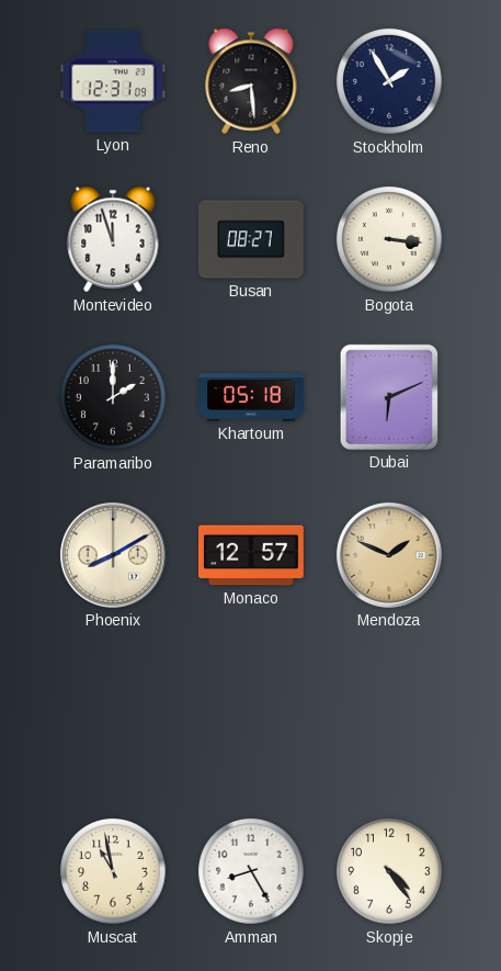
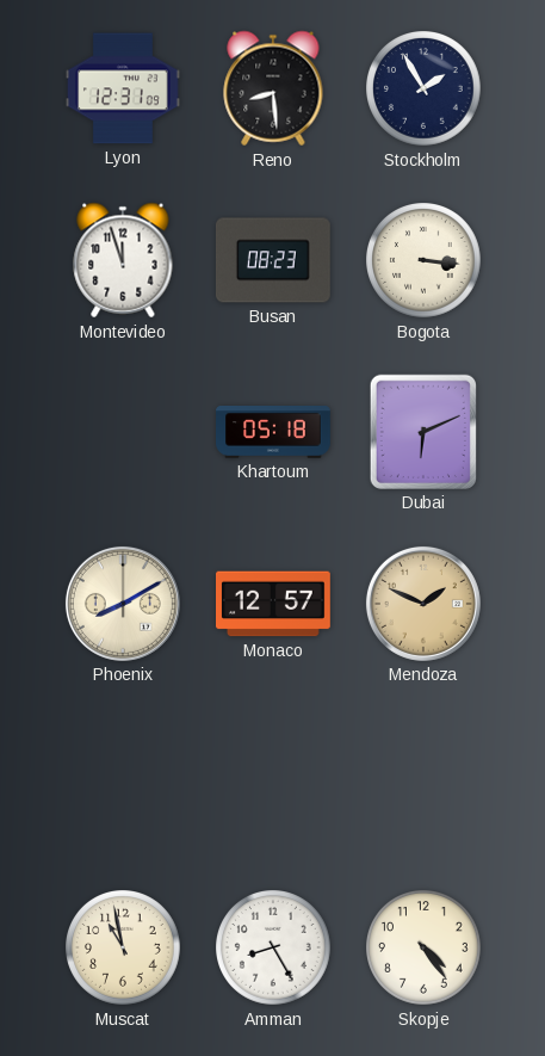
Busan: 08:27 -> 08:23 (273, 260)
Paramaribo: 2:00 -> none (114, 398)
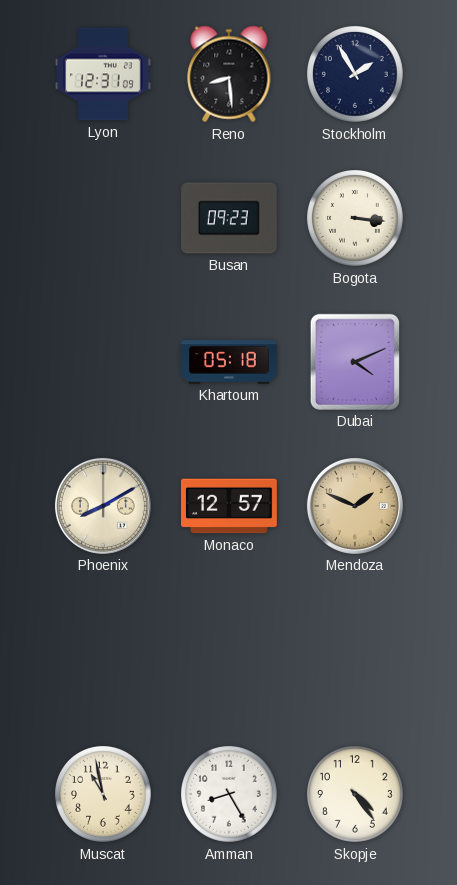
Montevideo: 11:57 -> none (123, 260)
Busan: 08:23 -> 09:23 (229, 218)
Dubai: 6:11 -> 4:11 (355, 362)
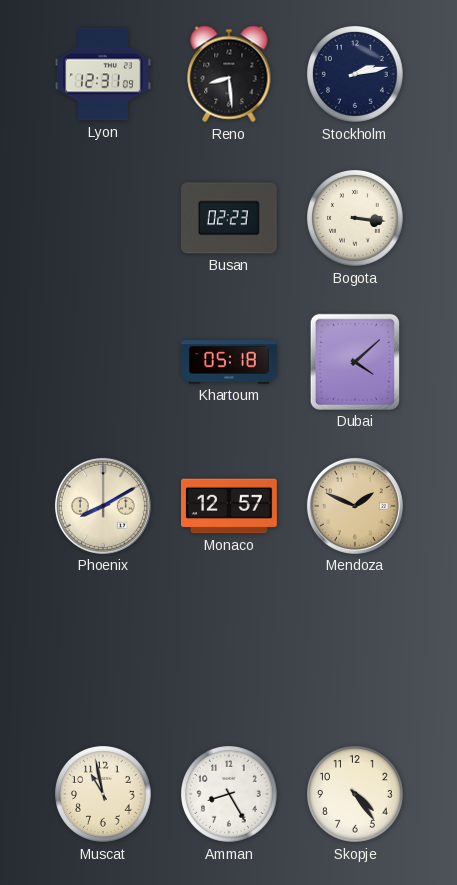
Stockholm: 1:55 -> 2:13 (356, 75)
Busan: 09:23 -> 02:23 (229, 218)
Dubai: 4:11 -> 4:08 (355, 362)
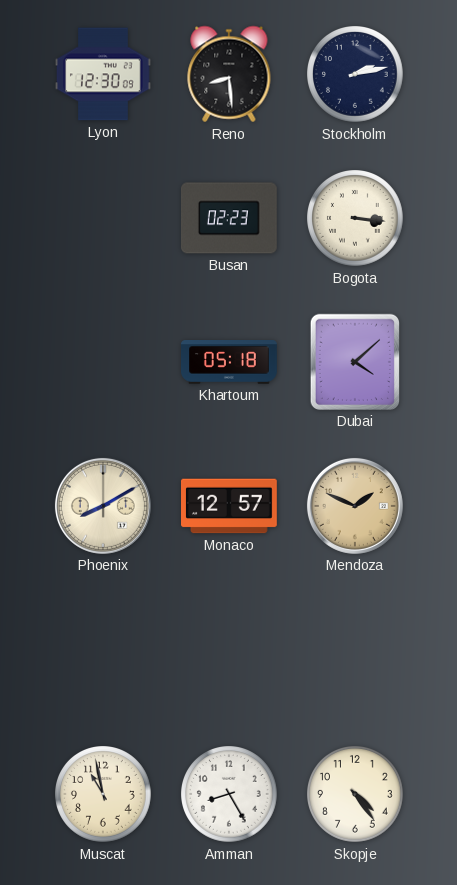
Lyon: 12:31 -> 12:30 (104, 74)
